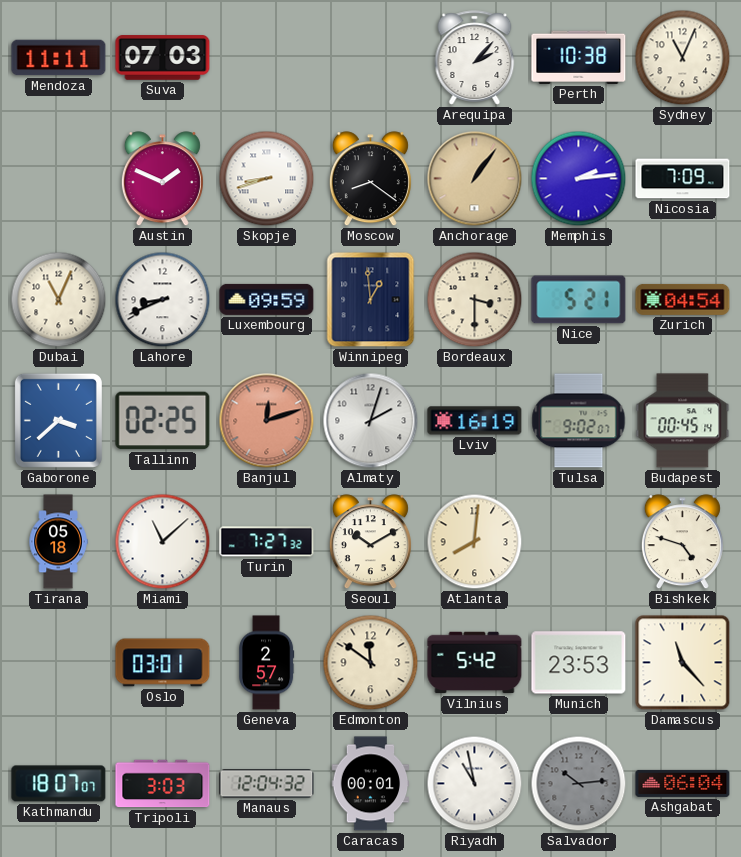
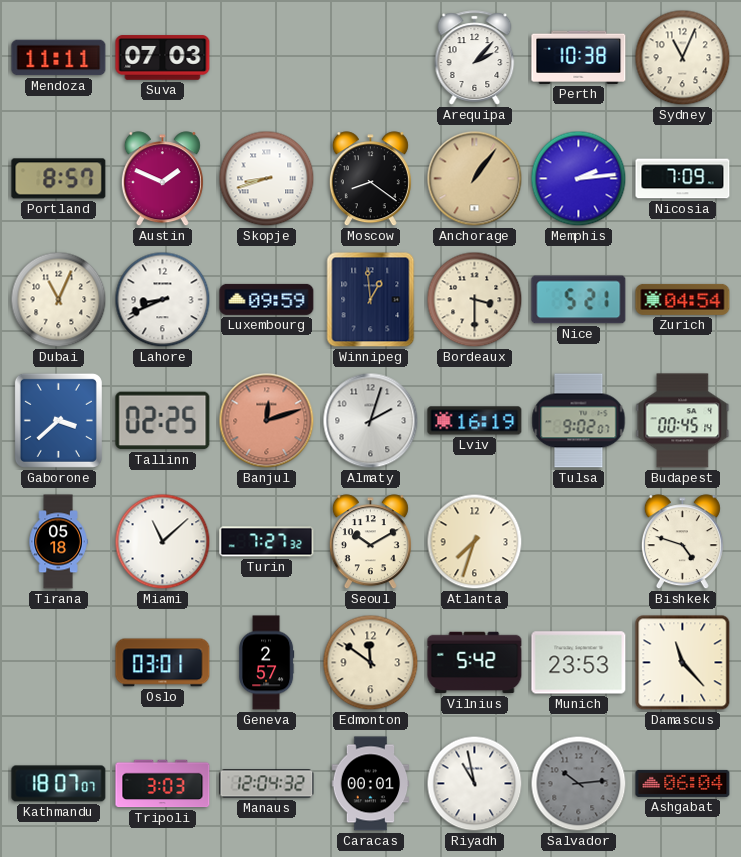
Portland: none -> 8:57 (59, 179)
Atlanta: 8:01 -> 7:33 (475, 542)
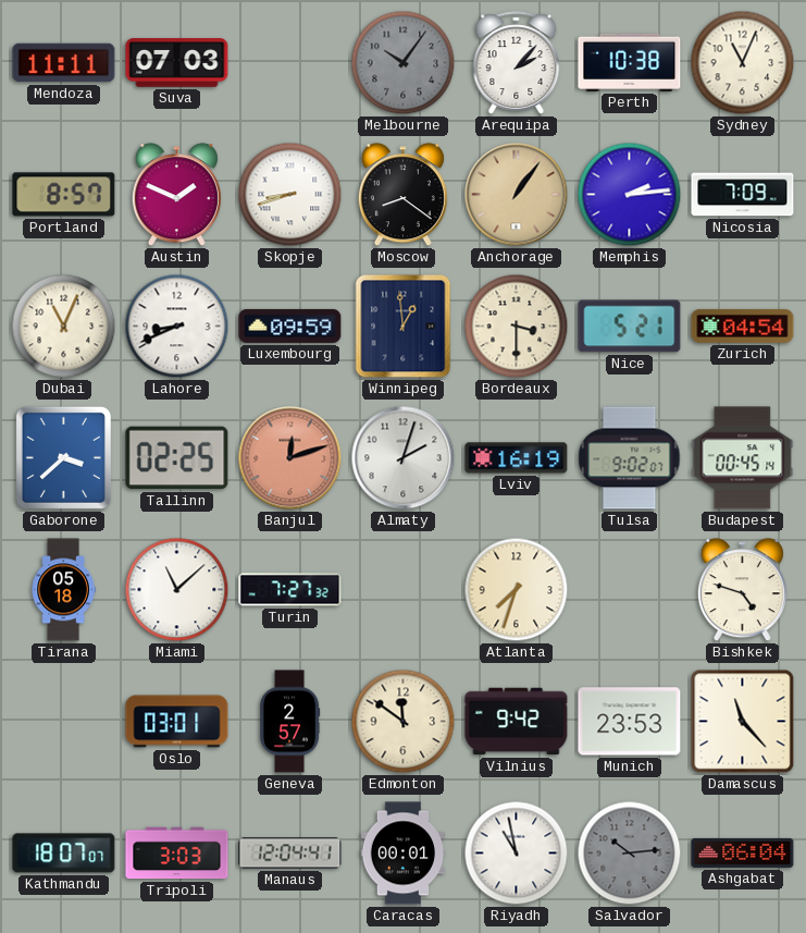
Melbourne: none -> 10:06 (404, 63)
Seoul: 10:10 -> none (370, 542)
Vilnius: 5:42 -> 9:42 (517, 722)
Manaus: 12:04:32 -> 12:04:41 (290, 854)
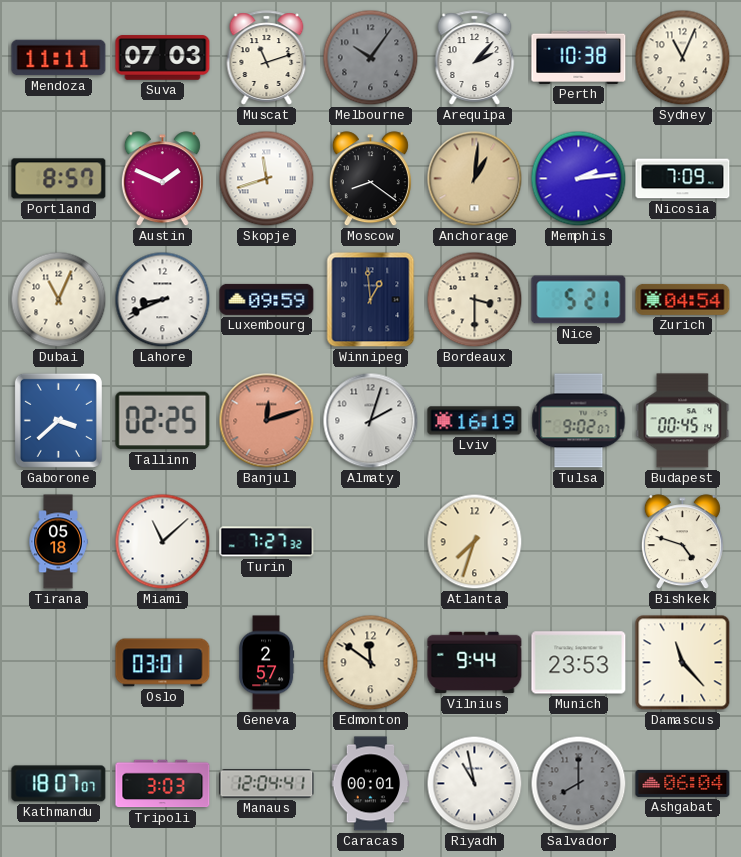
Muscat: none -> 11:12 (267, 58)
Skopje: 8:42 -> 11:42 (267, 179)
Anchorage: 1:06 -> 1:01 (475, 179)
Vilnius: 9:42 -> 9:44 (475, 663)
Salvador: 10:14 -> 8:00 (579, 784)
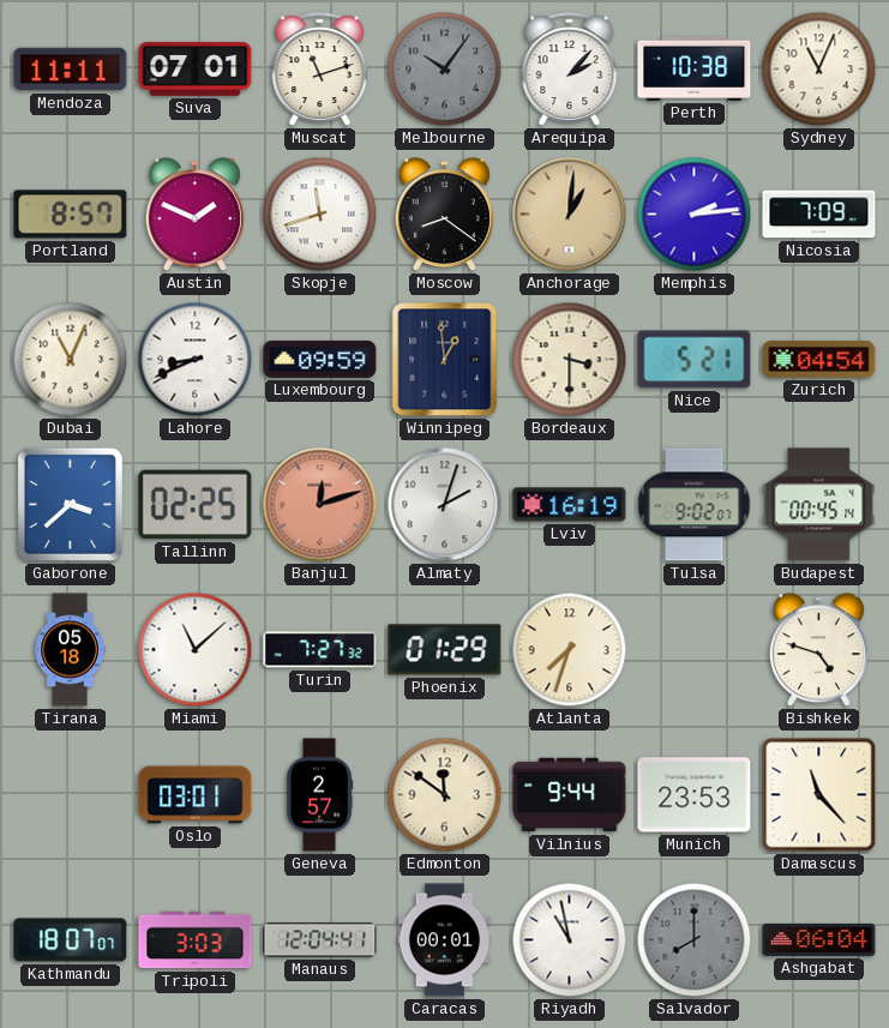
Suva: 07:03 -> 07:01 (196, 70)
Phoenix: none -> 01:29 (445, 650)
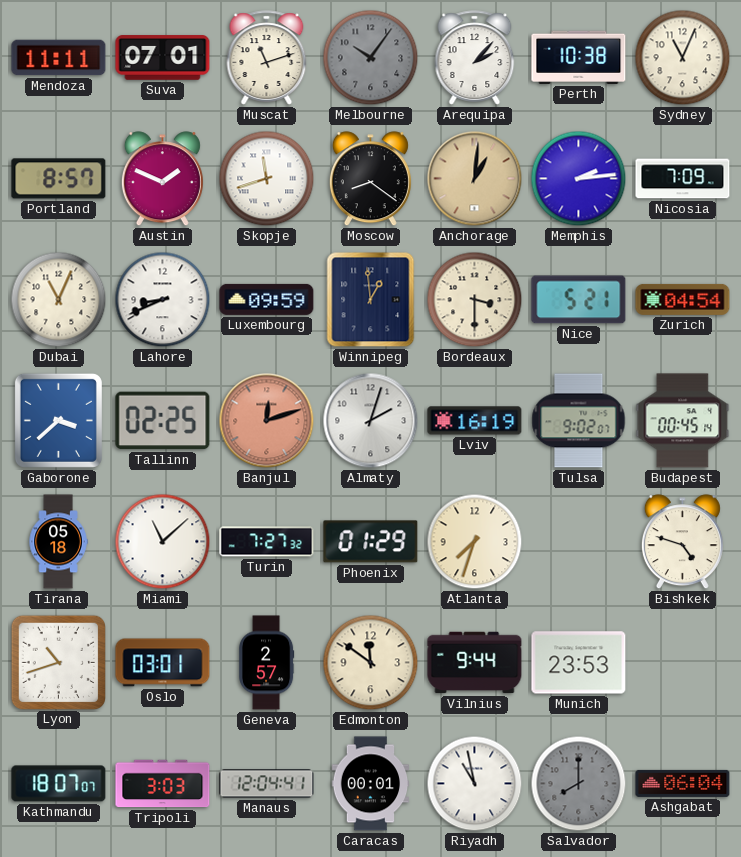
Lyon: none -> 10:42 (58, 662)
Damascus: 11:23 -> none (819, 795)
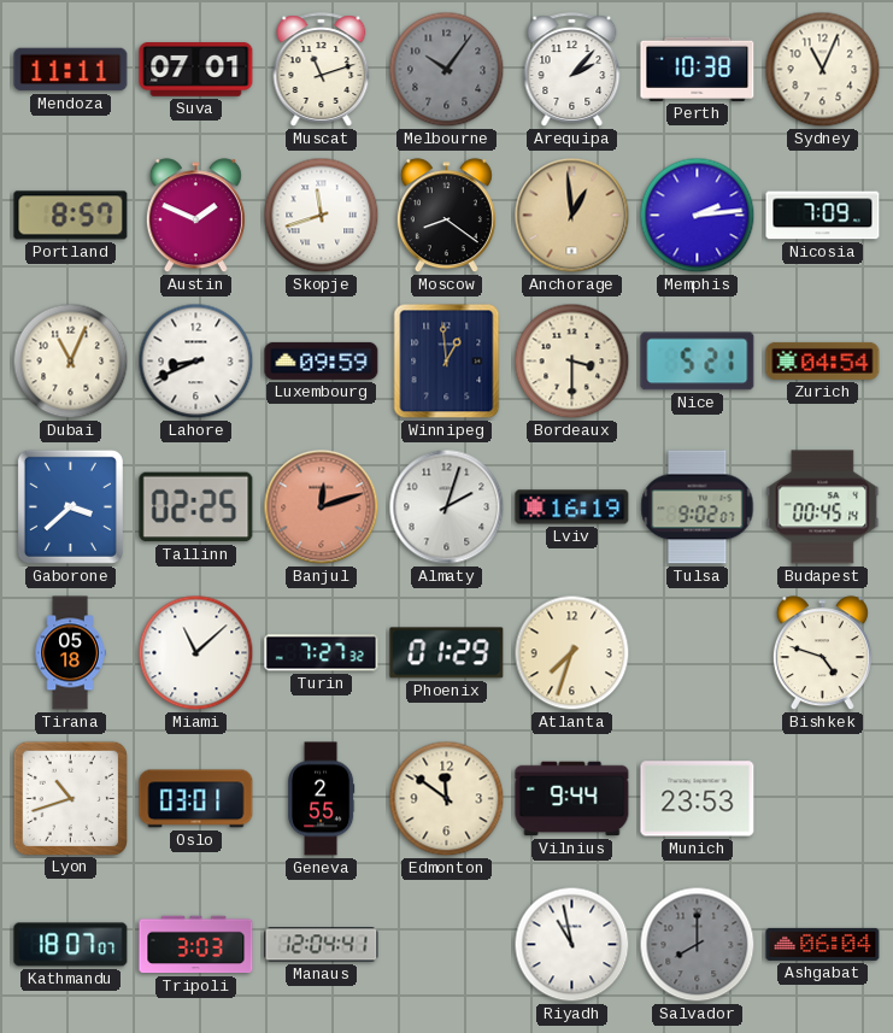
Anchorage: 1:01 -> 12:59 (572, 216)
Geneva: 2:57 -> 2:55 (322, 799)
Caracas: 00:01 -> none (371, 784)
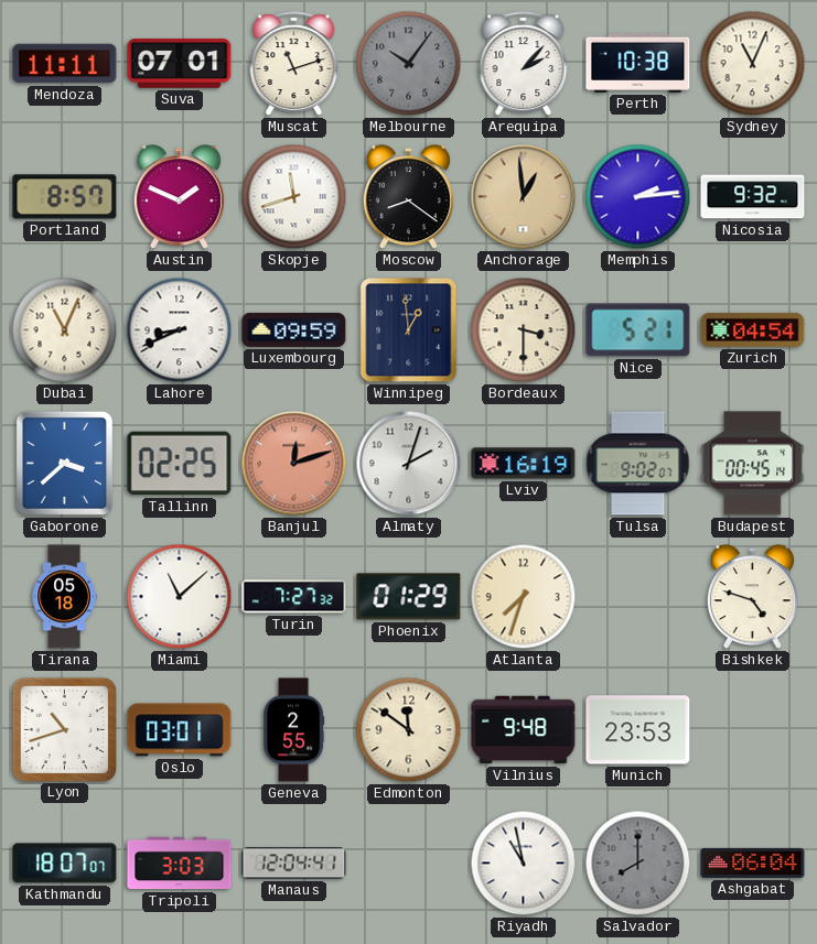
Nicosia: 7:09 -> 9:32 (753, 197)
Vilnius: 9:44 -> 9:48 (524, 730)
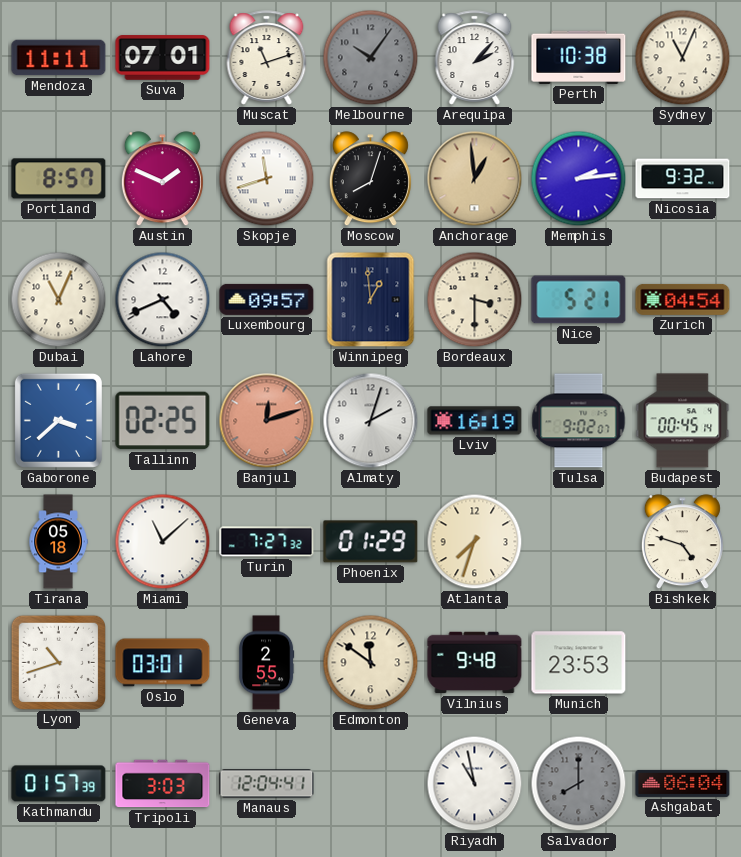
Moscow: 8:21 -> 8:03 (370, 179)
Lahore: 8:41 -> 4:41 (163, 300)
Luxembourg: 09:59 -> 09:57 (267, 299)
Kathmandu: 18:07 -> 01:57 (59, 784)
